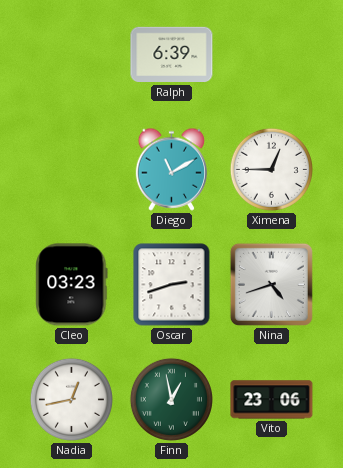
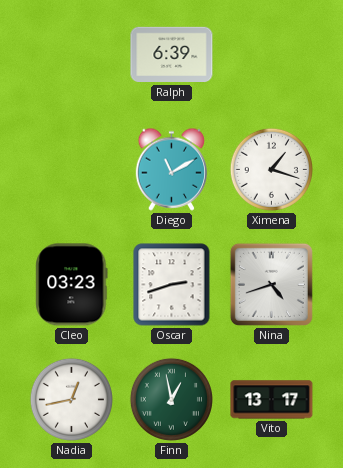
Ximena: 12:45 -> 1:18 (271, 169)
Vito: 23:06 -> 13:17 (272, 400)
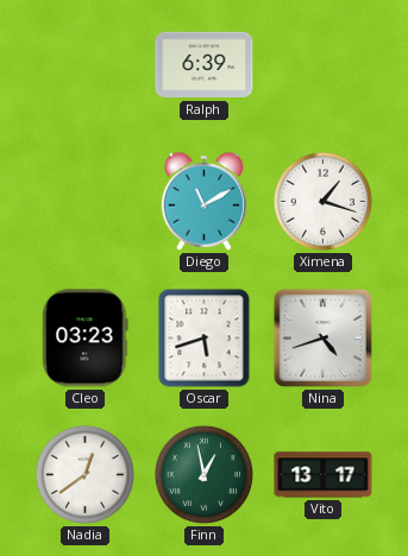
Oscar: 2:42 -> 5:42 (205, 339)
Nadia: 12:43 -> 12:39 (84, 474)
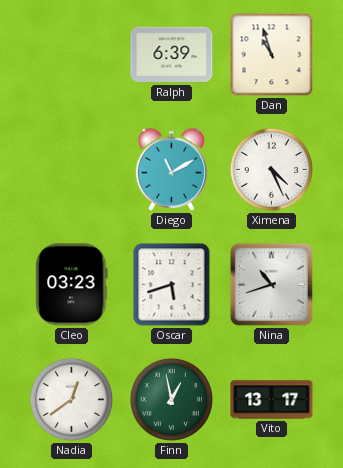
Dan: none -> 10:57 (272, 55)
Ximena: 1:18 -> 4:26 (271, 169)
Nina: 4:42 -> 10:42 (271, 284)
